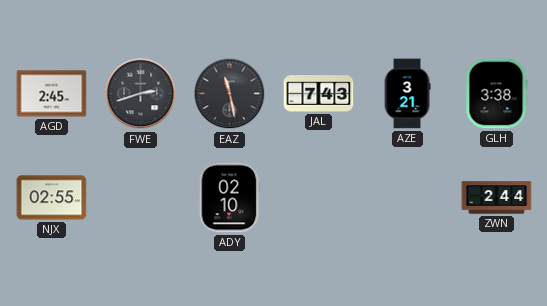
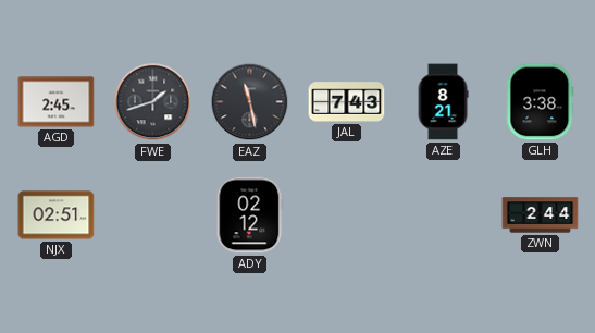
FWE: 2:42 -> 1:42 (153, 102)
AZE: 3:21 -> 8:21 (443, 102)
NJX: 02:55 -> 02:51 (57, 215)
ADY: 02:10 -> 02:12 (249, 215)
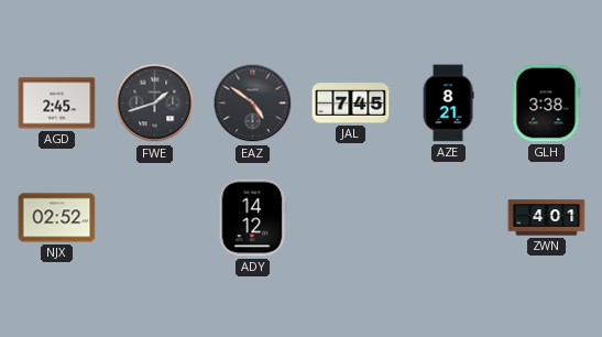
EAZ: 11:28 -> 4:51 (253, 104)
JAL: 7:43 -> 7:45 (351, 104)
NJX: 02:51 -> 02:52 (57, 218)
ADY: 02:12 -> 14:12 (252, 218)
ZWN: 2:44 -> 4:01 (547, 218)
